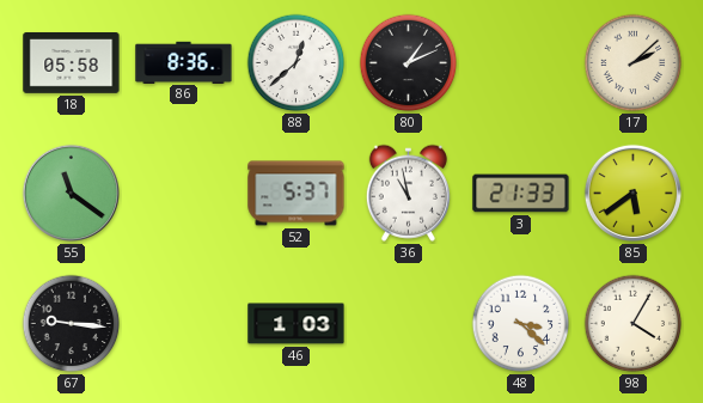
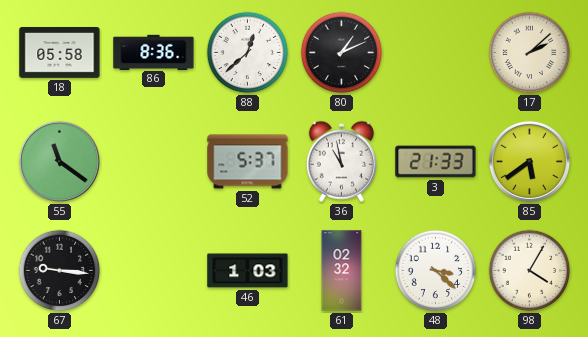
61: none -> 02:32 (342, 271)
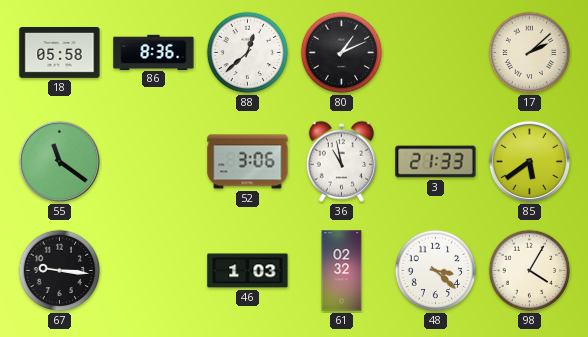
52: 5:37 -> 3:06 (248, 162)
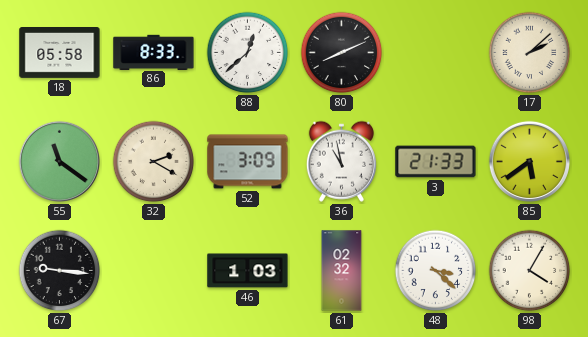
86: 8:36 -> 8:33 (154, 52)
80: 1:11 -> 8:11 (342, 53)
32: none -> 2:20 (154, 162)
52: 3:06 -> 3:09 (248, 162)
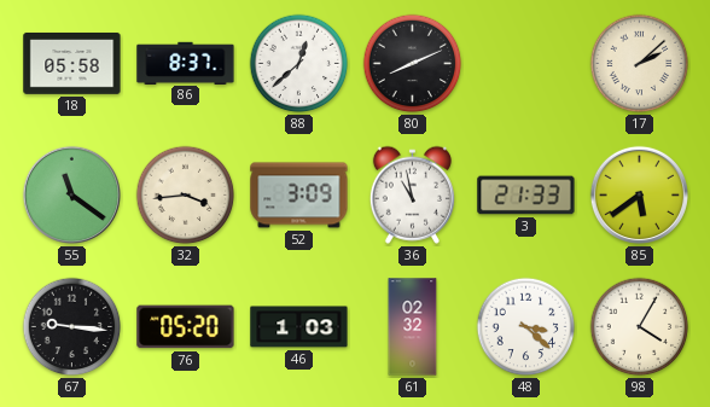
86: 8:33 -> 8:37 (186, 63)
32: 2:20 -> 3:44 (186, 196)
76: none -> 05:20 (186, 327)
